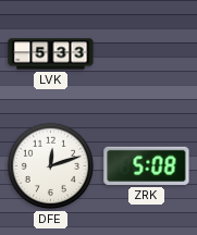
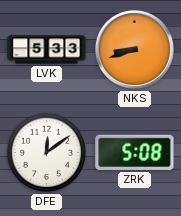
NKS: none -> 8:42 (134, 49)
DFE: 12:12 -> 12:09 (47, 153)
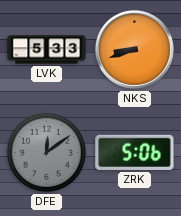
DFE dial: white -> grey (47, 153)
ZRK: 5:08 -> 5:06 (135, 152)
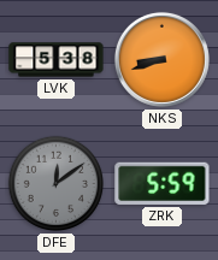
LVK: 5:33 -> 5:38 (57, 60)
ZRK: 5:06 -> 5:59 (163, 183)
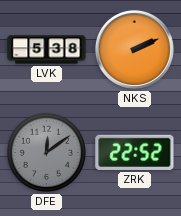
NKS: 8:42 -> 2:11 (134, 49)
ZRK: 5:59 -> 22:52 (135, 152)
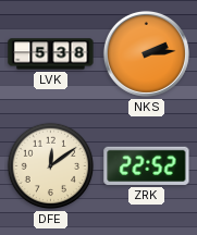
NKS: 2:11 -> 2:14 (146, 53)
DFE dial: grey -> cream (51, 166)
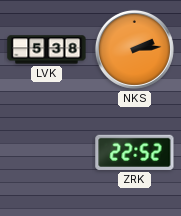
DFE: 12:09 -> none (51, 166)
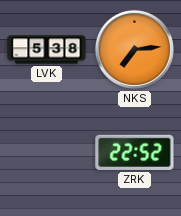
NKS: 2:14 -> 7:14 (134, 49)
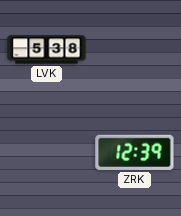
NKS: 7:14 -> none (134, 49)
ZRK: 22:52 -> 12:39 (135, 152)
